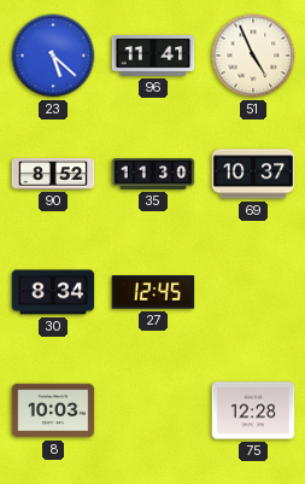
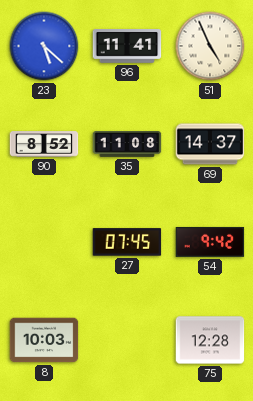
35: 11:30 -> 11:08 (127, 145)
69: 10:37 -> 14:37 (210, 144)
30: 8:34 -> none (53, 292)
27: 12:45 -> 07:45 (127, 242)
54: none -> 9:42 (210, 242)
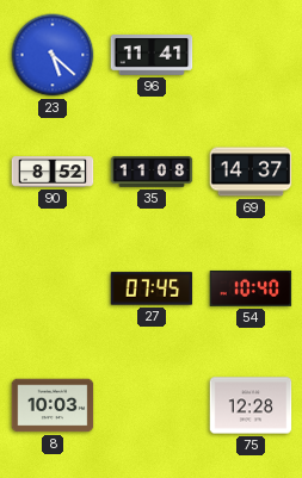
51: 4:56 -> none (210, 46)
54: 9:42 -> 10:40 (251, 288)
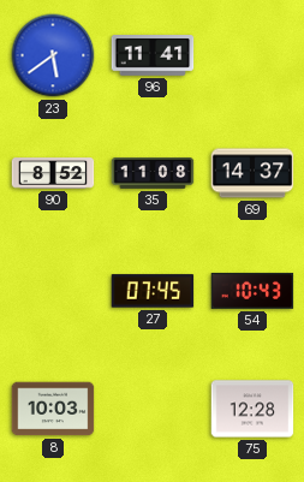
23: 5:22 -> 5:39 (53, 55)
54: 10:40 -> 10:43 (252, 291)
